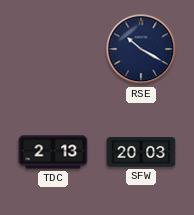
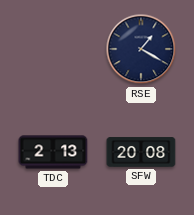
RSE: 10:20 -> 1:20 (141, 49)
SFW: 20:03 -> 20:08 (141, 152)
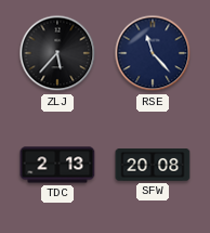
ZLJ: none -> 5:37 (57, 53)
RSE: 1:20 -> 11:23 (153, 53)
